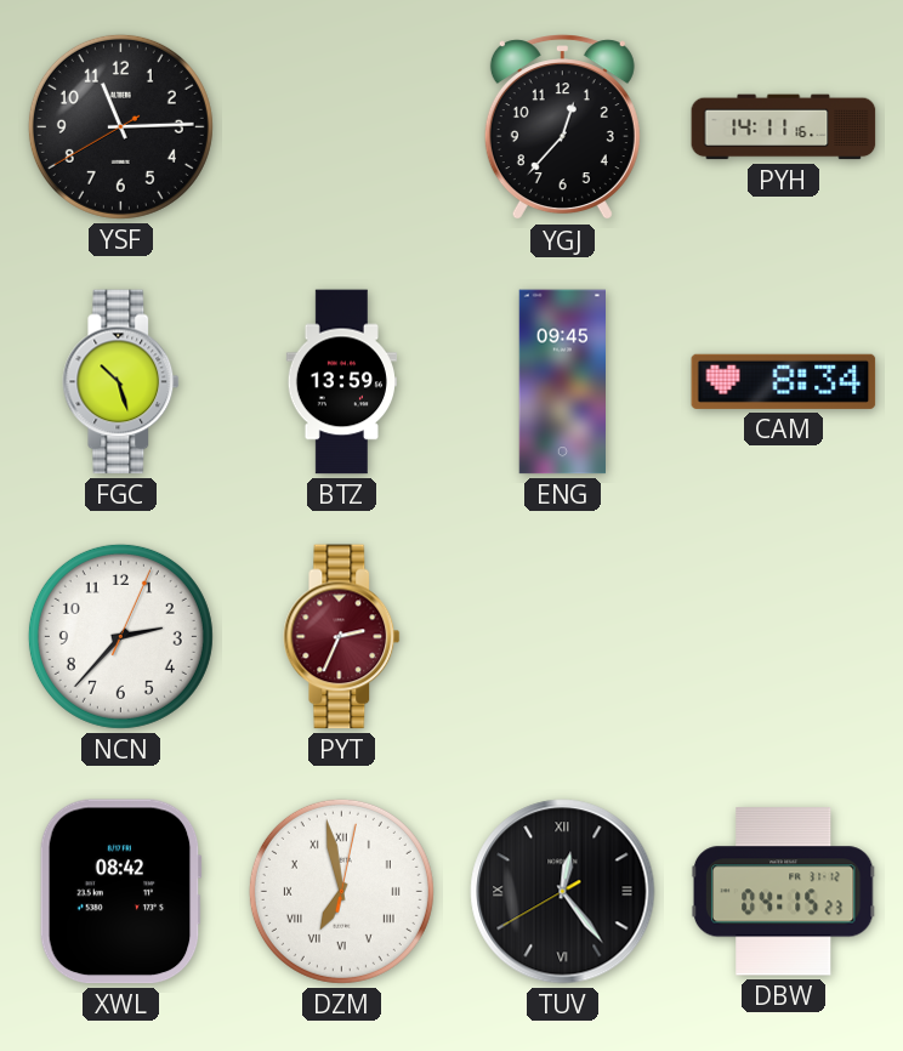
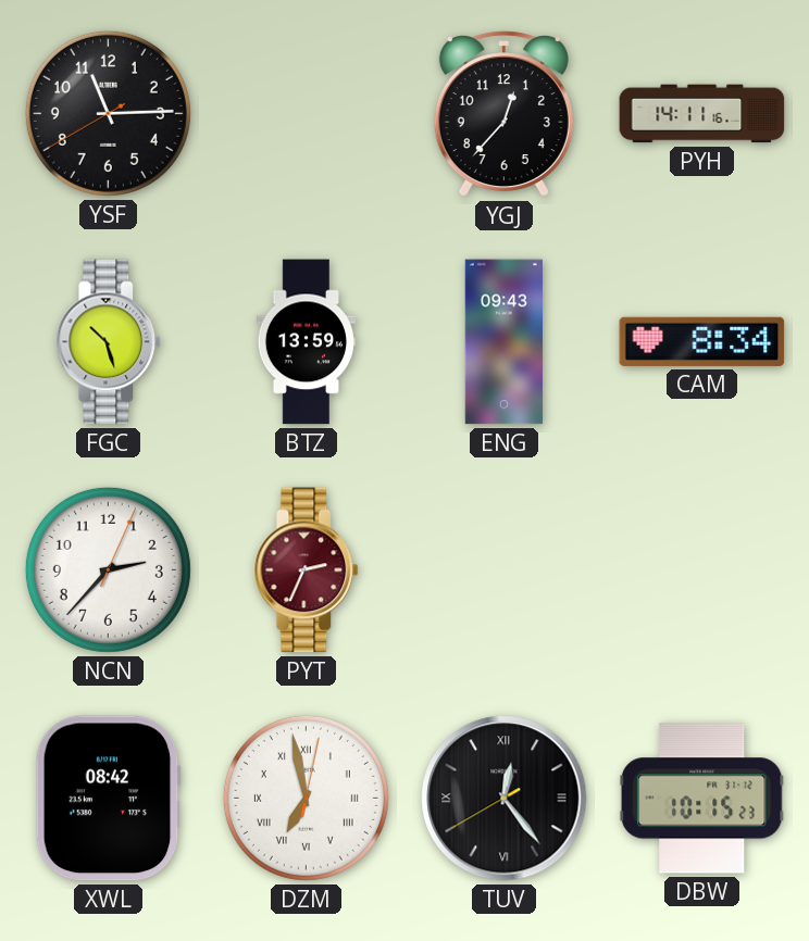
ENG: 09:45 -> 09:43 (503, 342)
DBW: 04:15 -> 10:15 (701, 799)
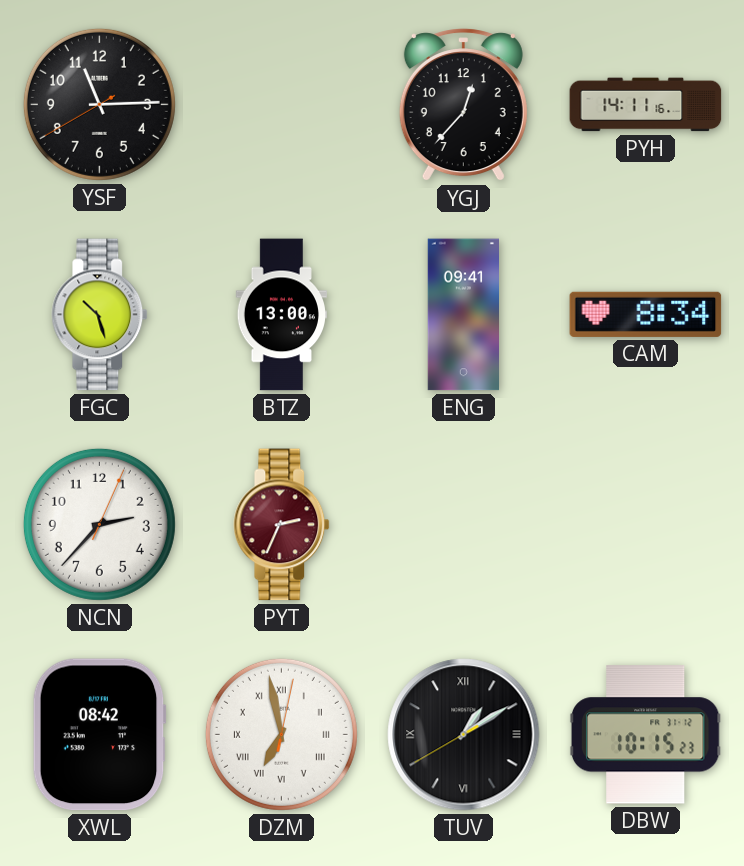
BTZ: 13:59 -> 13:00 (281, 315)
ENG: 09:43 -> 09:41 (463, 315)
TUV: 12:23 -> 1:09 (464, 735)
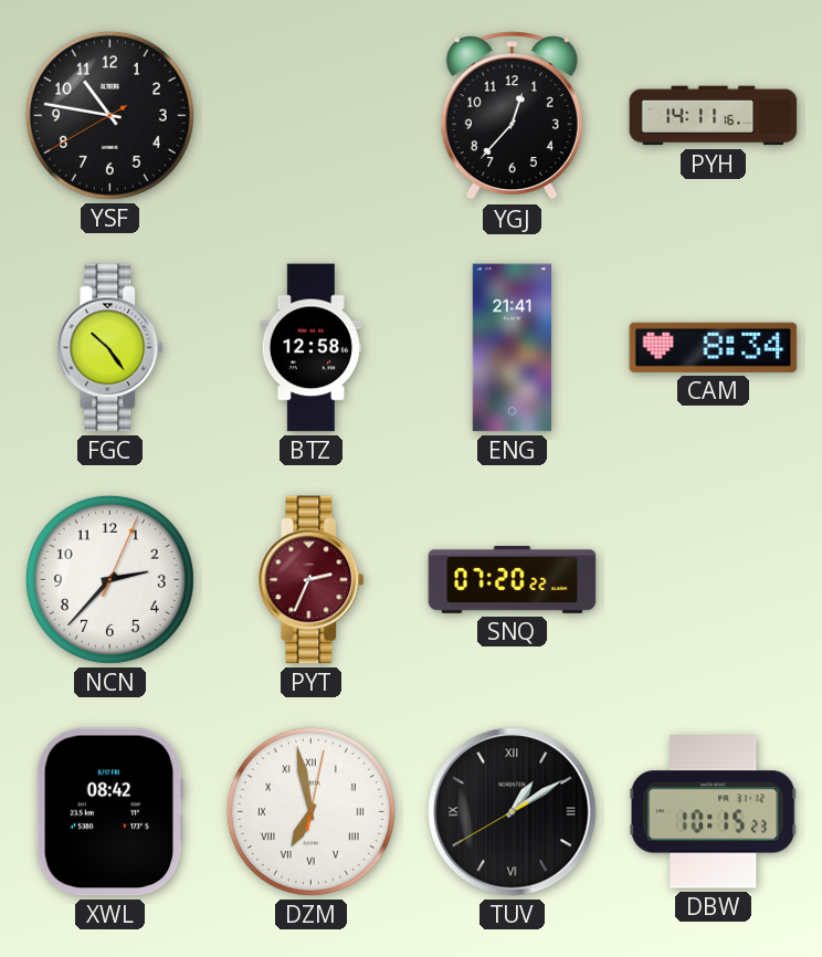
YSF: 11:14 -> 10:46 (109, 115)
FGC: 10:27 -> 10:24 (110, 348)
BTZ: 13:00 -> 12:58 (310, 348)
ENG: 09:41 -> 21:41 (512, 348)
SNQ: none -> 07:20 (513, 580)
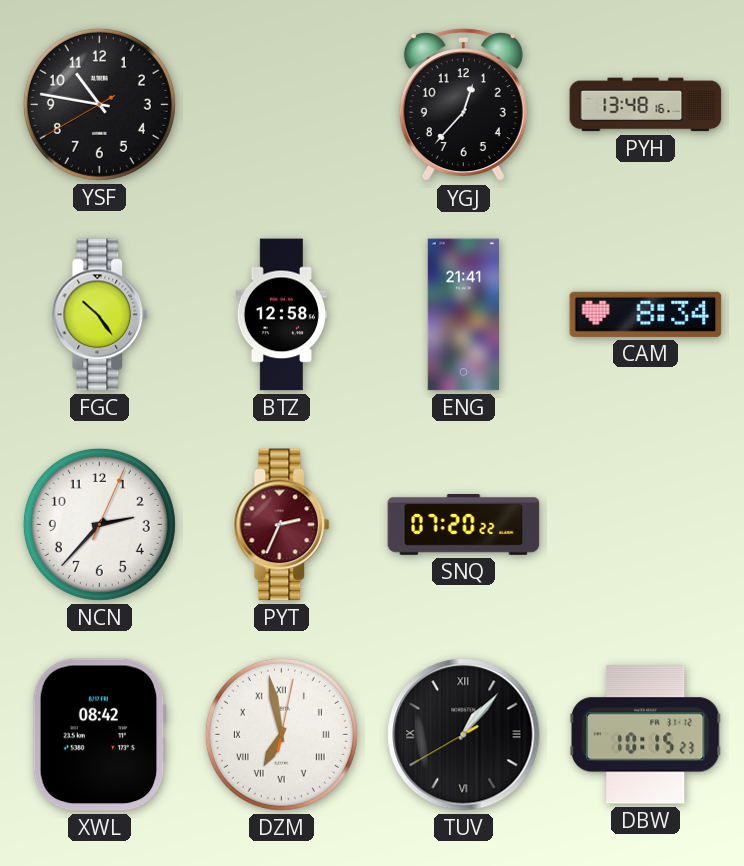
PYH: 14:11 -> 13:48 (646, 105)
TUV: 1:09 -> 1:06 (464, 735)
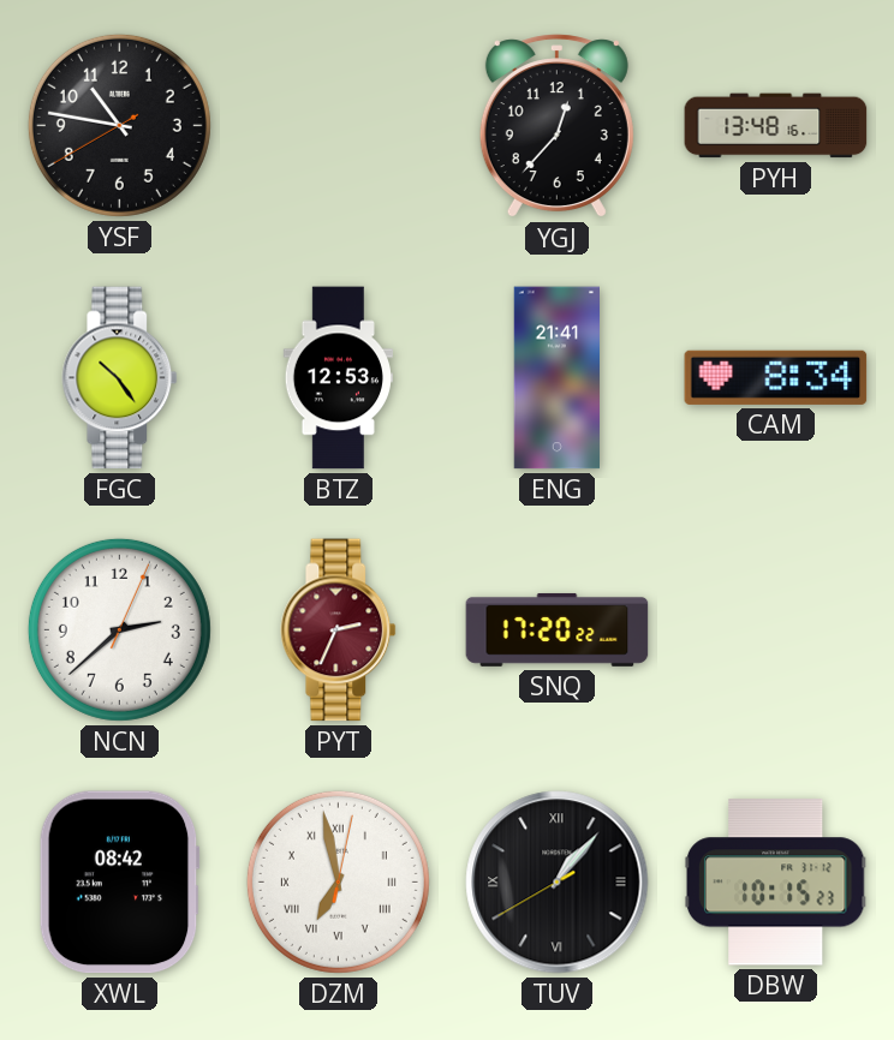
BTZ: 12:58 -> 12:53 (338, 378)
NCN: 2:37 -> 2:38 (119, 629)
SNQ: 07:20 -> 17:20 (558, 630)
